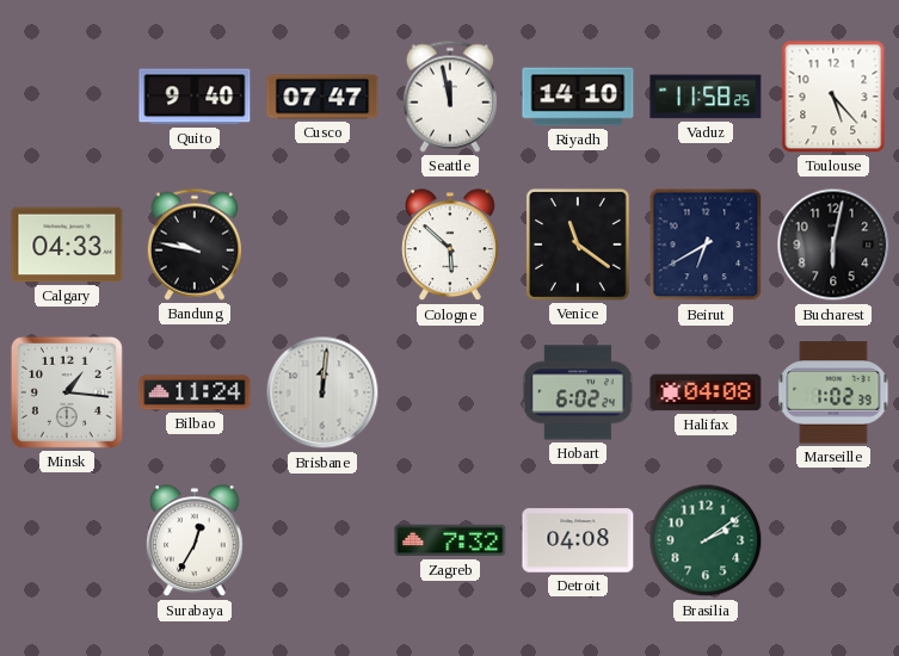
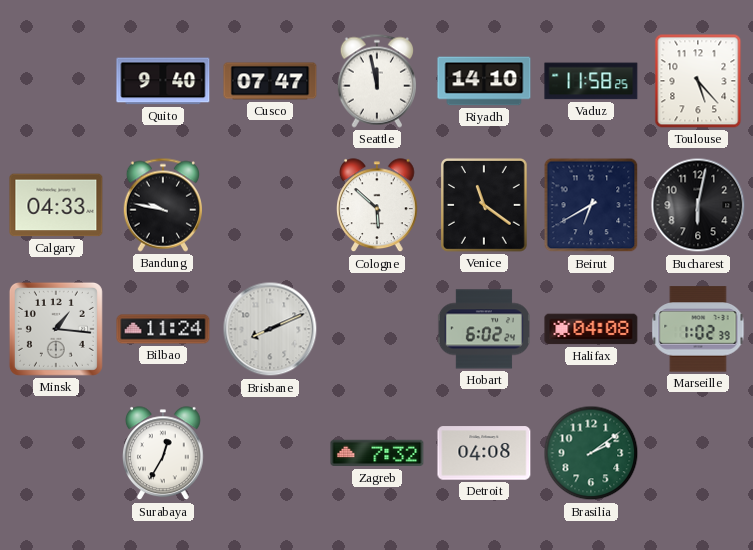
Brisbane: 12:01 -> 8:11 (270, 329)
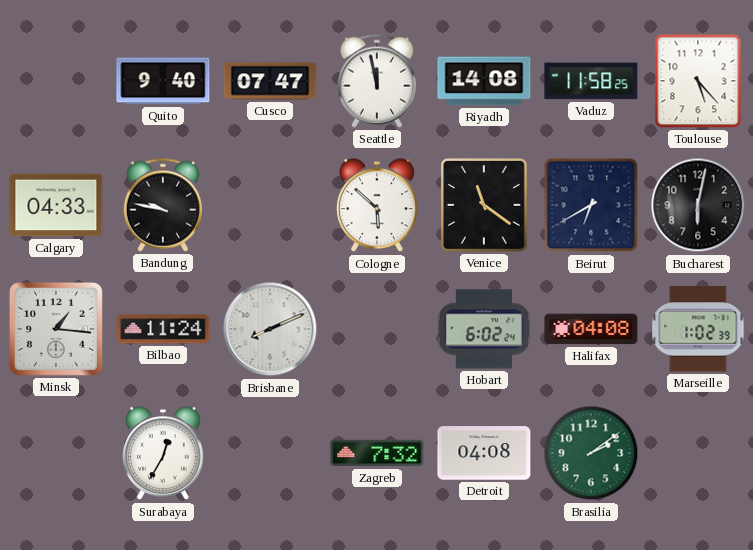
Riyadh: 14:10 -> 14:08 (484, 81)
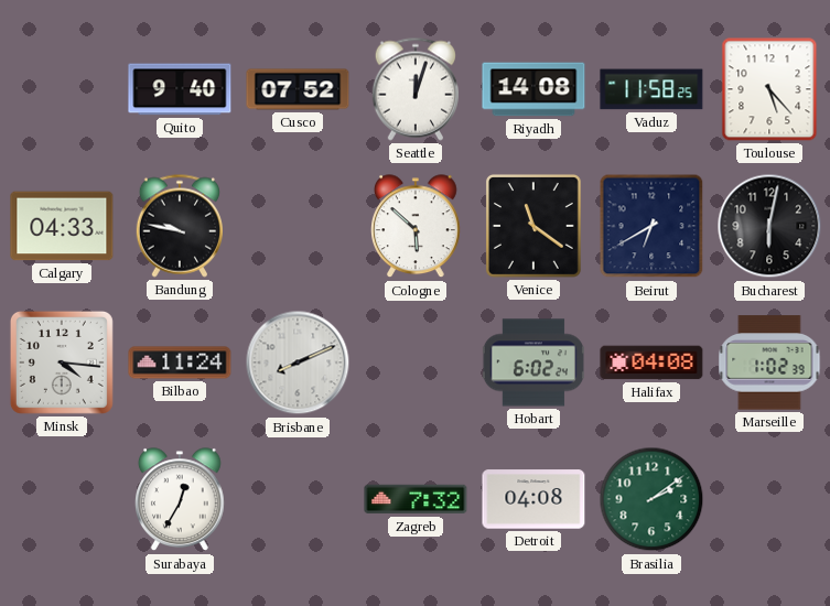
Cusco: 07:47 -> 07:52 (298, 89)
Seattle: 11:58 -> 12:03 (414, 89)
Minsk: 1:16 -> 4:16 (62, 362)
